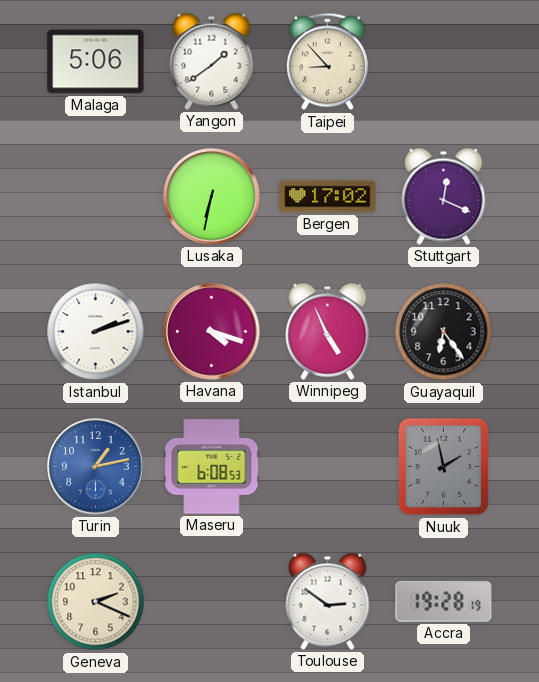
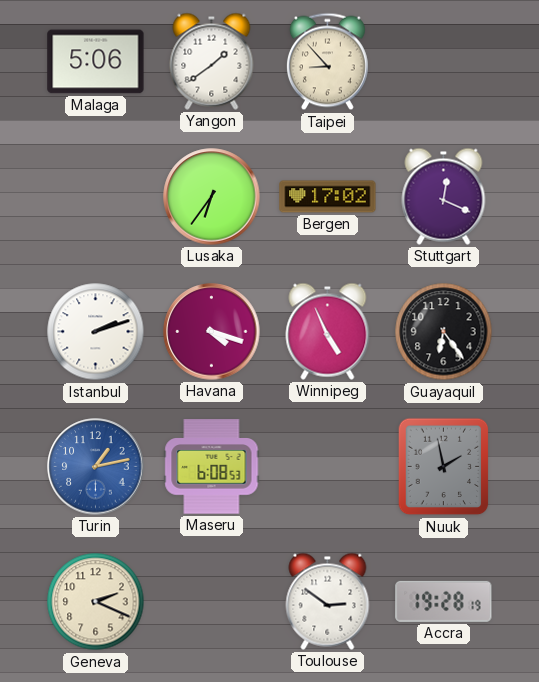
Lusaka: 6:32 -> 6:36 (212, 197)
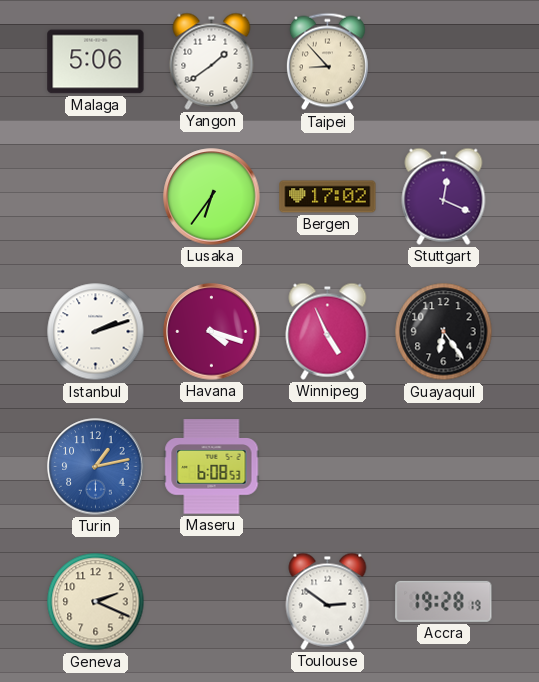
Nuuk: 1:58 -> none (444, 467)
